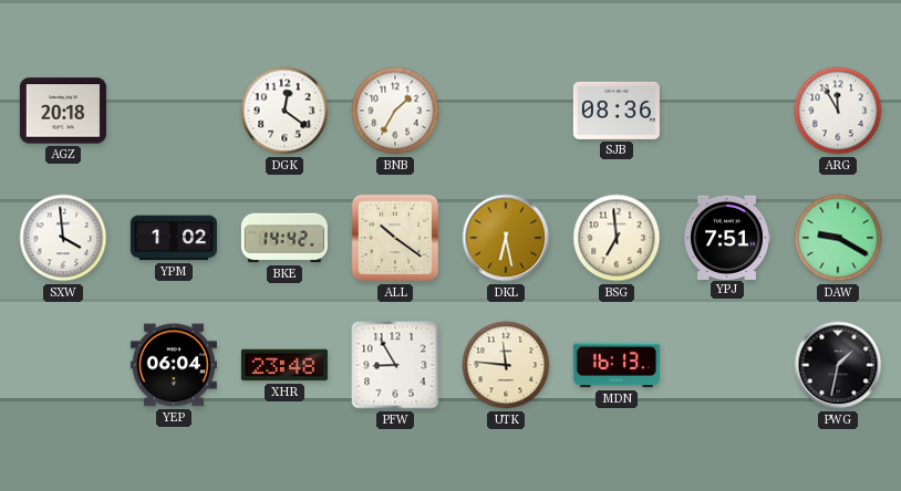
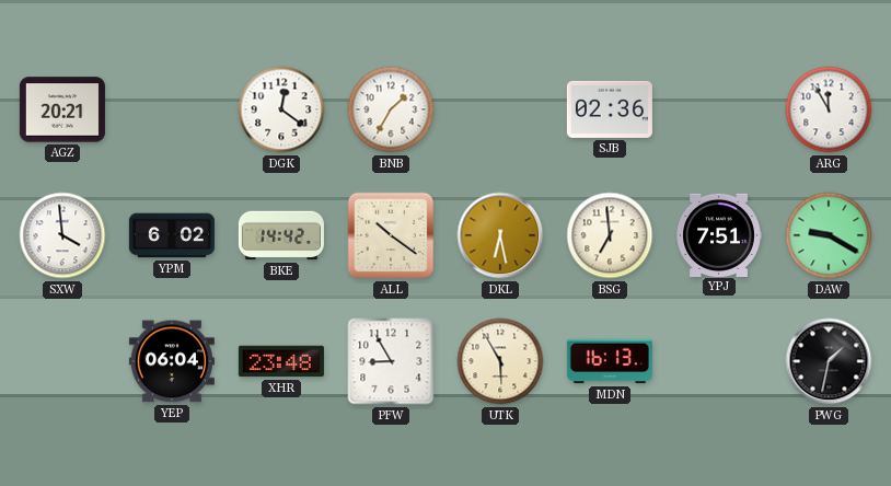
AGZ: 20:18 -> 20:21 (62, 109)
SJB: 08:36 -> 02:36 (610, 109)
YPM: 1:02 -> 6:02 (172, 235)
UTK: 11:46 -> 5:55 (500, 361)
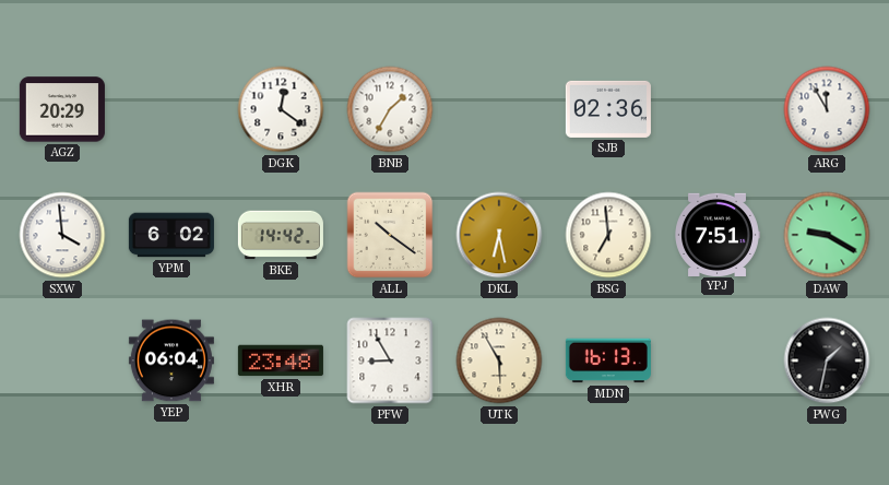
AGZ: 20:21 -> 20:29 (62, 109)
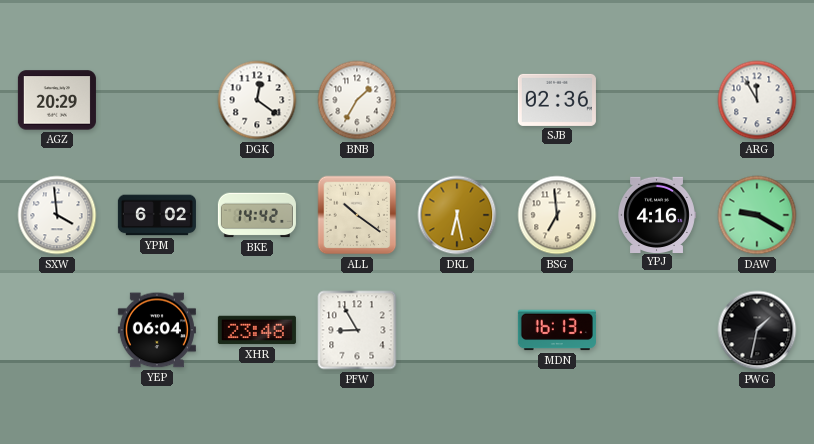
YPJ: 7:51 -> 4:16 (657, 214)
UTK: 5:55 -> none (499, 360)
